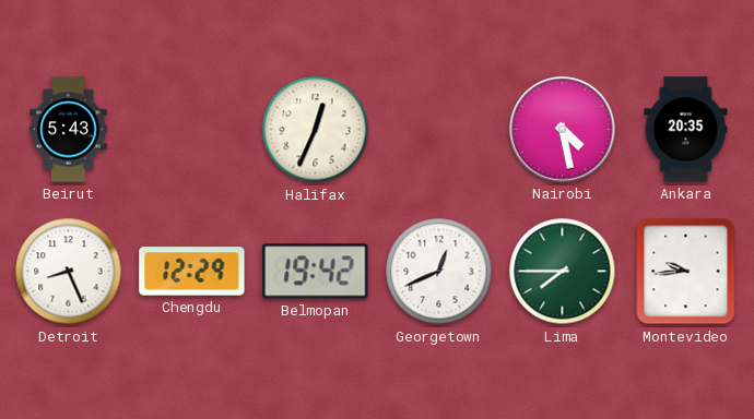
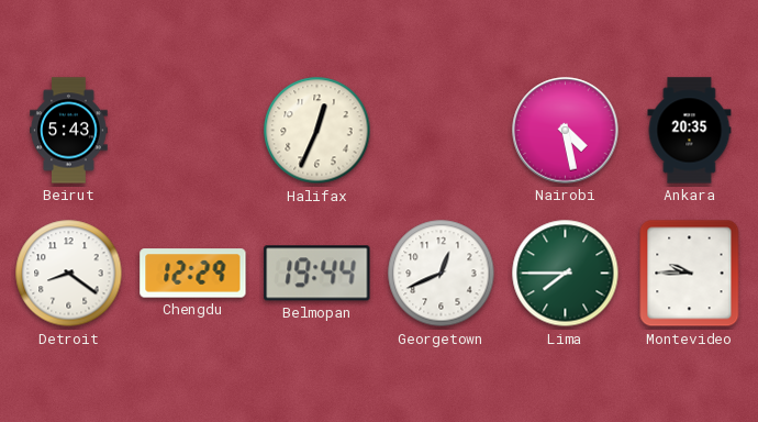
Detroit: 8:26 -> 8:21 (69, 274)
Belmopan: 19:42 -> 19:44 (317, 274)
Montevideo: 9:44 -> 9:45 (690, 274)
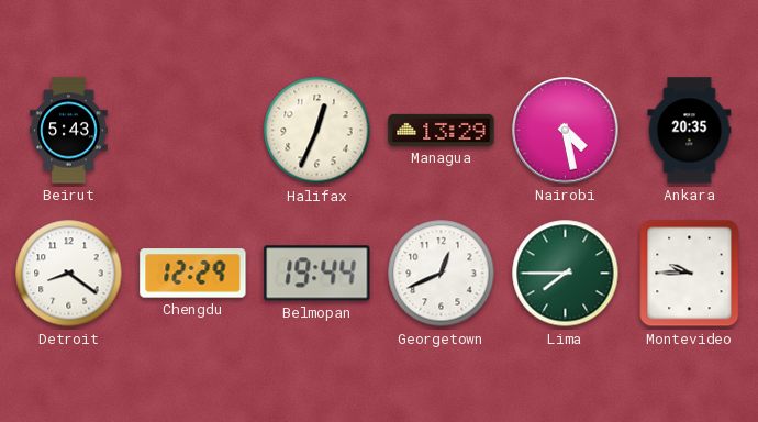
Managua: none -> 13:29 (442, 130)
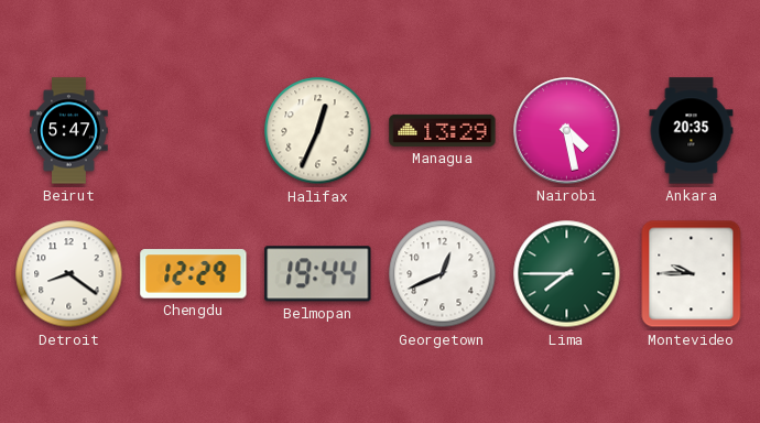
Beirut: 5:43 -> 5:47 (69, 131)
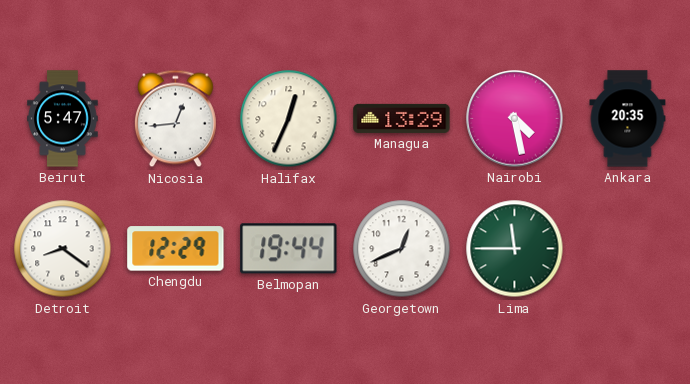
Nicosia: none -> 12:44 (175, 119)
Lima: 7:45 -> 11:45 (515, 249)
Montevideo: 9:45 -> none (692, 274)
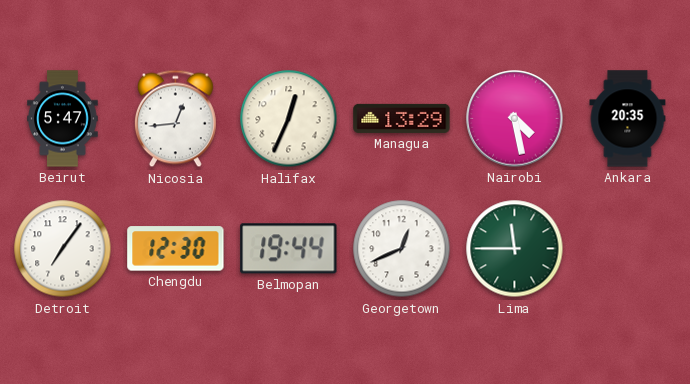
Detroit: 8:21 -> 7:06 (63, 249)
Chengdu: 12:29 -> 12:30 (176, 249)
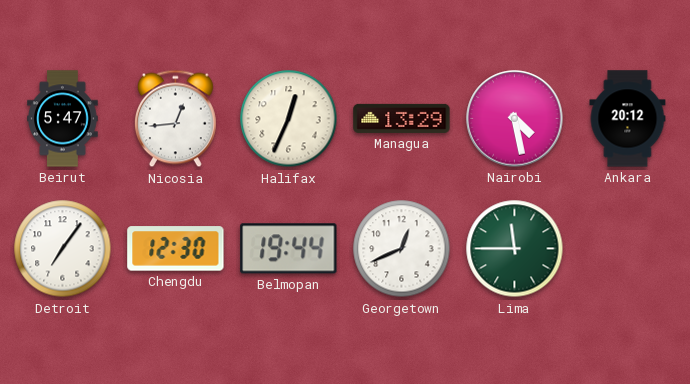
Ankara: 20:35 -> 20:12 (628, 119)
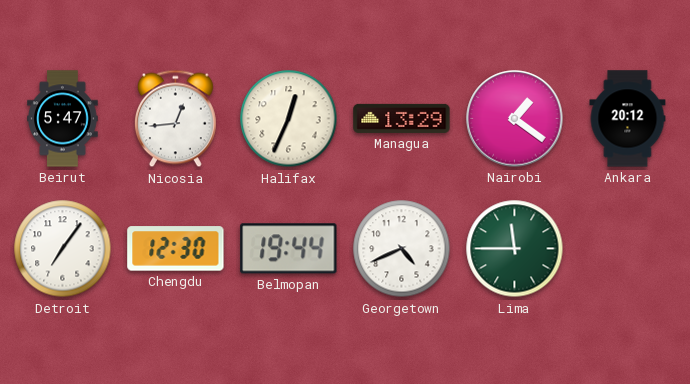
Nairobi: 4:28 -> 1:21 (515, 119)
Georgetown: 12:41 -> 4:41 (402, 249)
